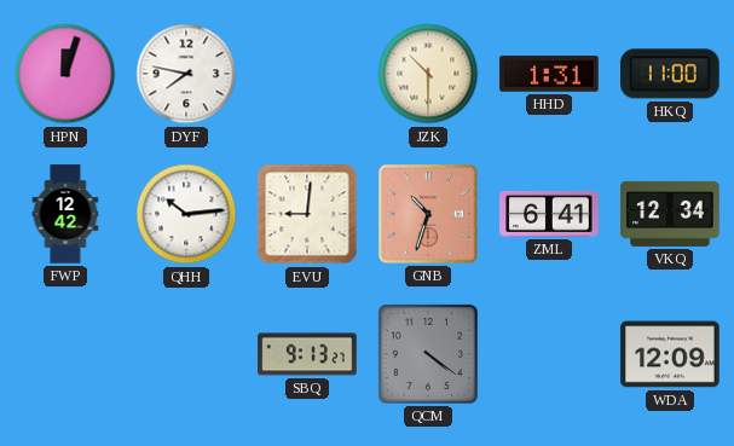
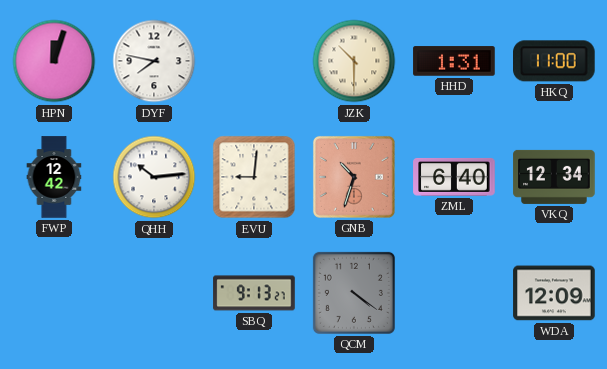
ZML: 6:41 -> 6:40 (454, 177)
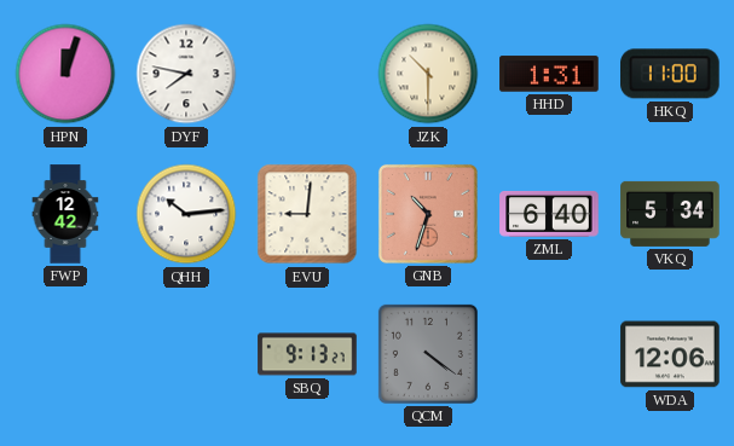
VKQ: 12:34 -> 5:34 (670, 214)
WDA: 12:09 -> 12:06 (670, 354)
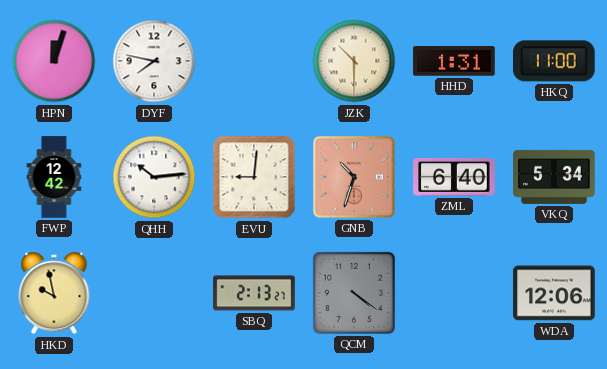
HKD: none -> 9:58 (54, 293)
SBQ: 9:13 -> 2:13 (254, 293)
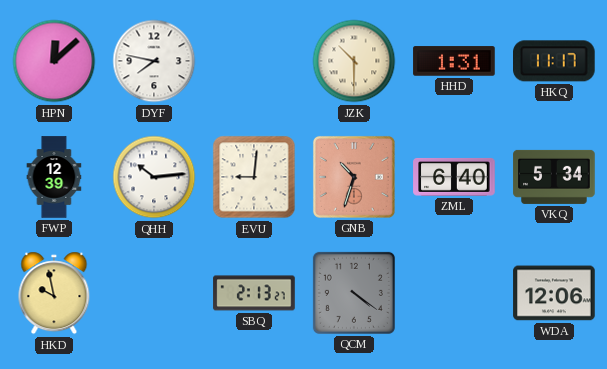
HPN: 12:03 -> 12:08 (54, 61)
HKQ: 11:00 -> 11:17 (555, 61)
FWP: 12:42 -> 12:39 (54, 177)
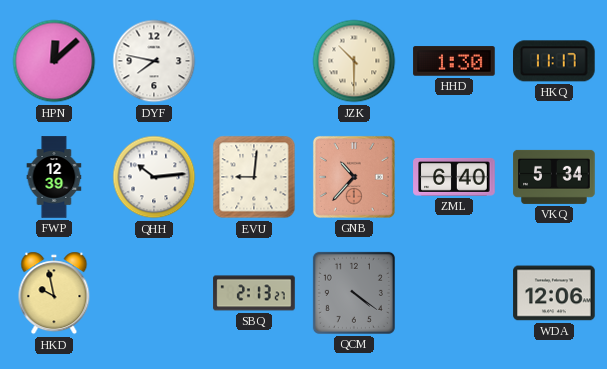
HHD: 1:31 -> 1:30 (454, 61)
GNB: 10:33 -> 10:37 (354, 177)
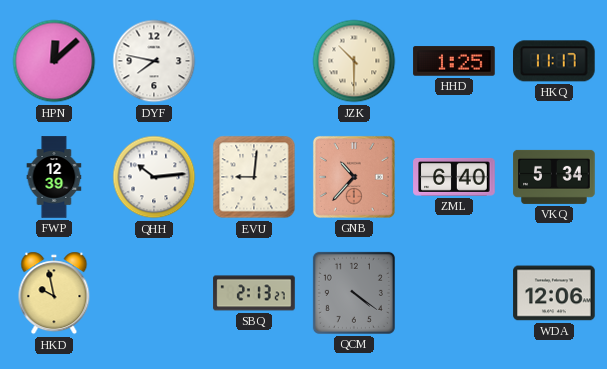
HHD: 1:30 -> 1:25 (454, 61)
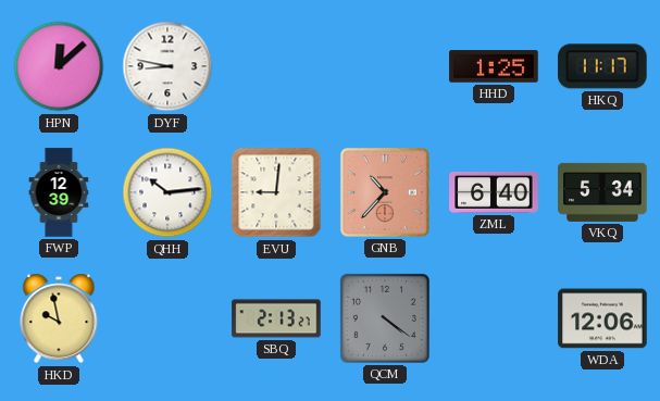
DYF: 7:47 -> 8:47 (167, 66)
JZK: 10:30 -> none (354, 61)
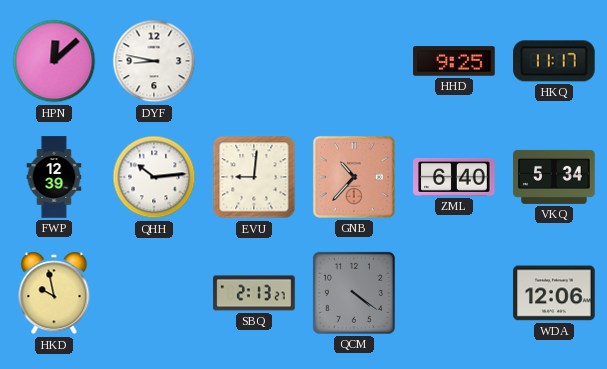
HHD: 1:25 -> 9:25 (454, 61)
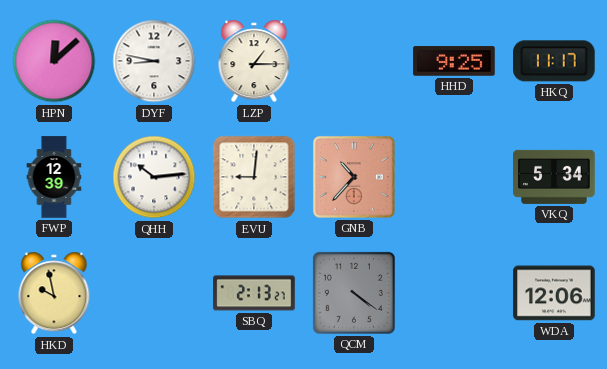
LZP: none -> 1:15 (254, 61)
ZML: 6:40 -> none (454, 177)
